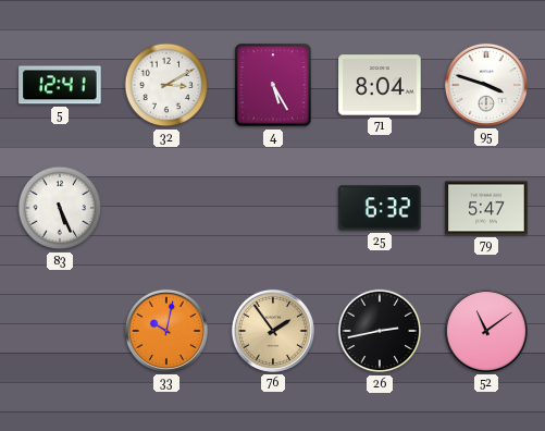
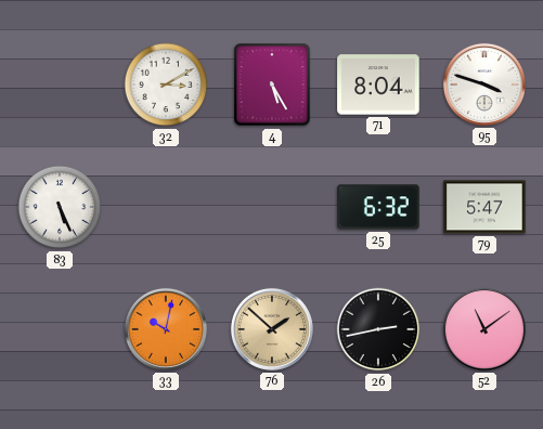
5: 12:41 -> none (60, 85)
76: 1:54 -> 1:52 (272, 329)
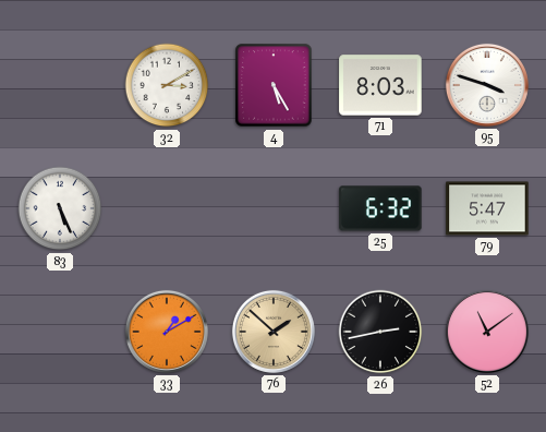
71: 8:04 -> 8:03 (380, 85)
33: 10:02 -> 1:10 (167, 332)
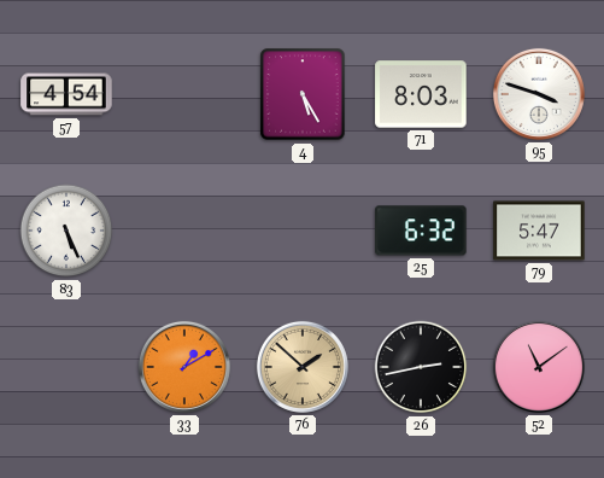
57: none -> 4:54 (66, 94)
32: 3:10 -> none (167, 85)
